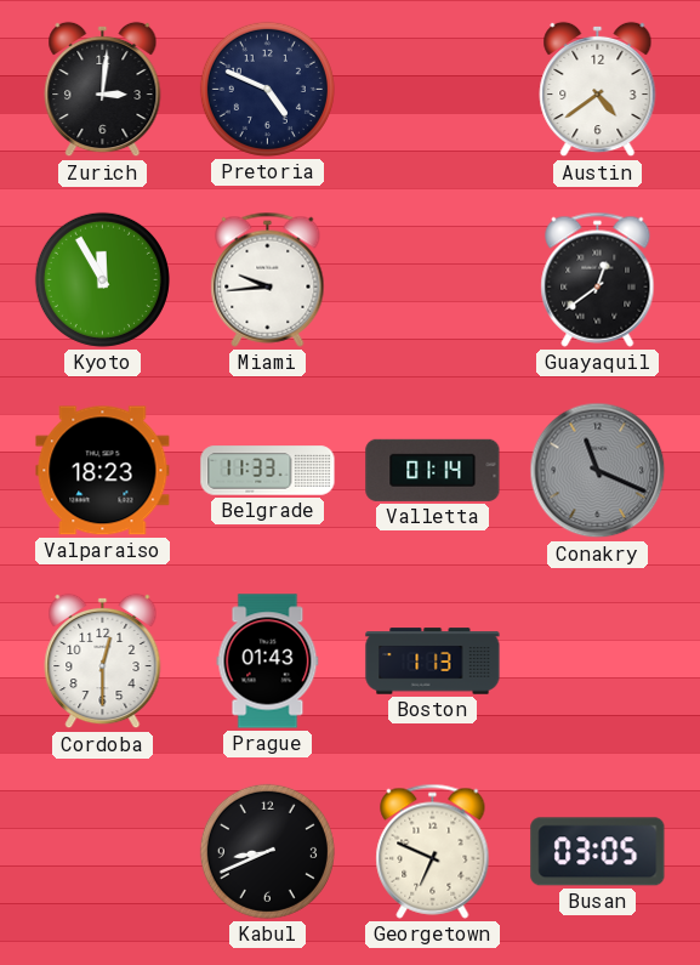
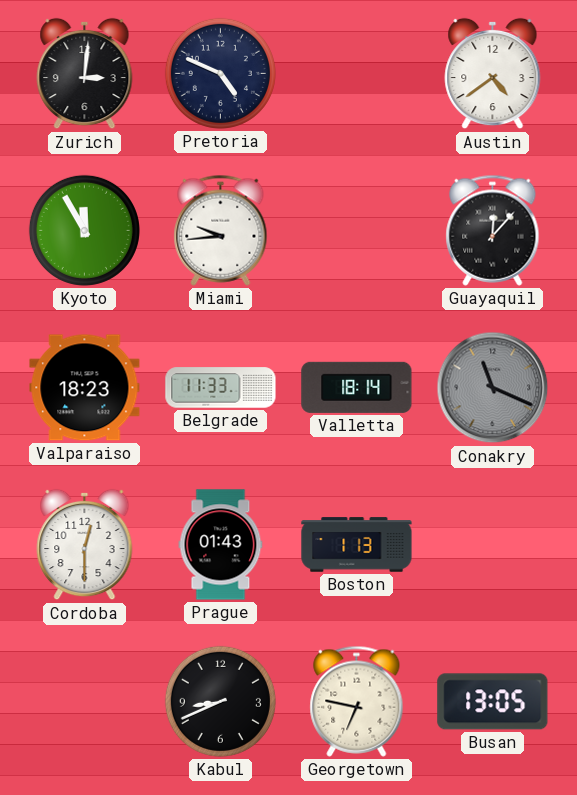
Guayaquil: 12:39 -> 12:07 (493, 230)
Valletta: 01:14 -> 18:14 (357, 387)
Georgetown: 6:49 -> 6:47 (357, 701)
Busan: 03:05 -> 13:05 (493, 702)
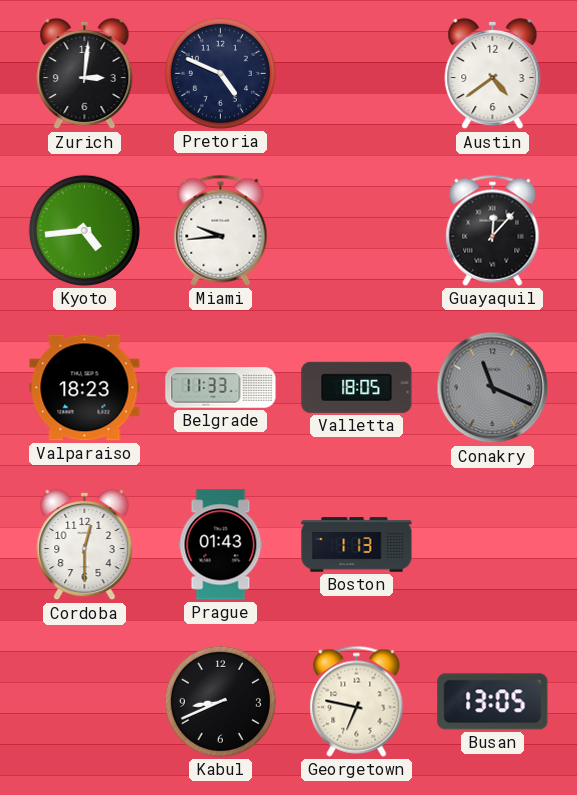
Kyoto: 11:55 -> 4:44 (84, 230)
Valletta: 18:14 -> 18:05 (357, 387)
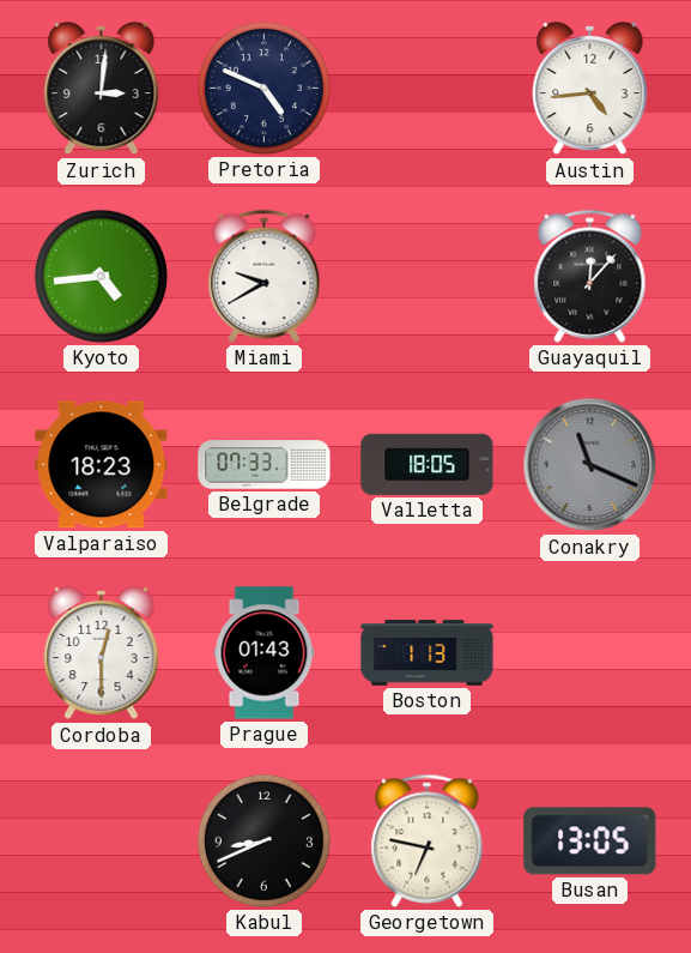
Austin: 4:39 -> 4:44 (590, 89)
Miami: 9:44 -> 9:40 (265, 276)
Belgrade: 11:33 -> 07:33 (265, 465)
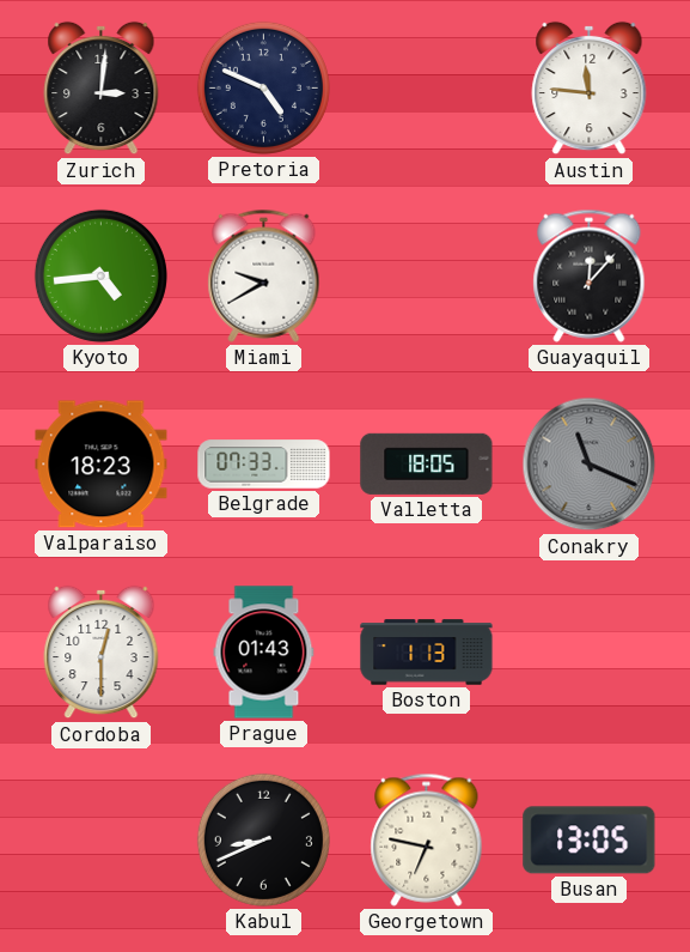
Austin: 4:44 -> 11:46 (590, 89)
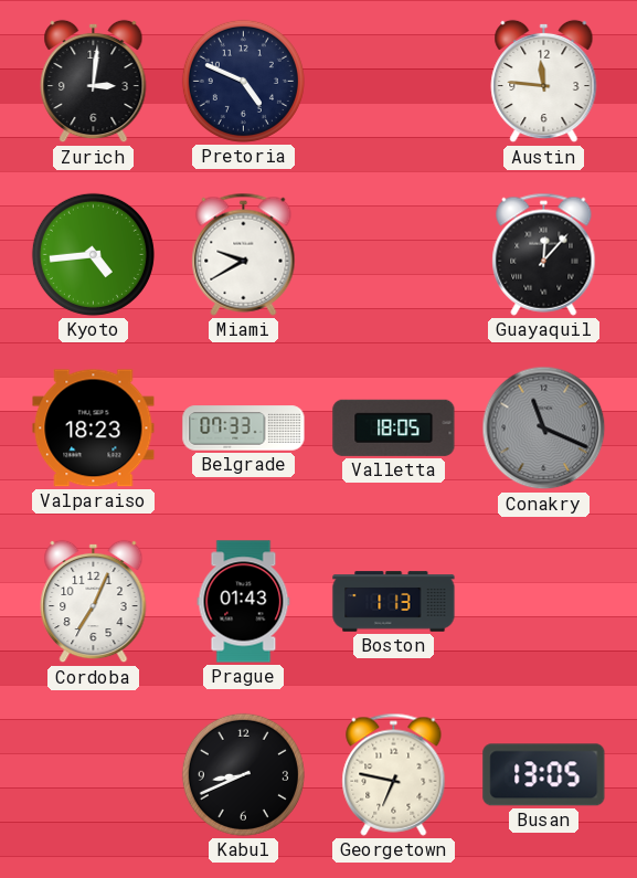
Cordoba: 12:30 -> 7:04 (94, 602)
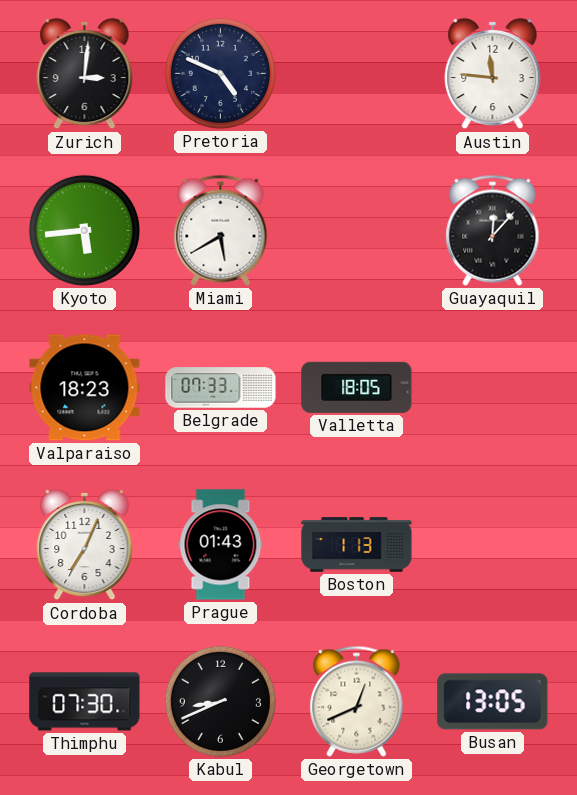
Kyoto: 4:44 -> 5:44 (84, 230)
Miami: 9:40 -> 5:40 (221, 230)
Conakry: 11:19 -> none (544, 429)
Thimphu: none -> 07:30 (85, 702)
Georgetown: 6:47 -> 12:41 (357, 701)
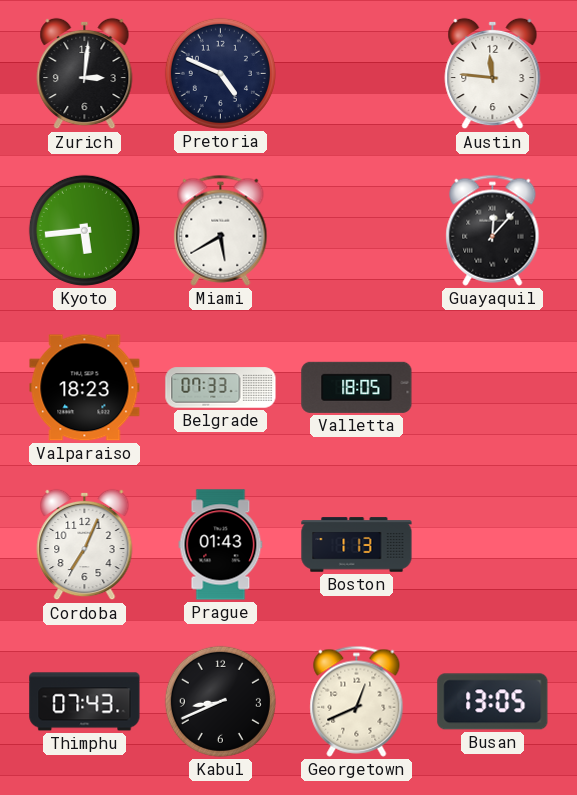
Thimphu: 07:30 -> 07:43 (85, 702)
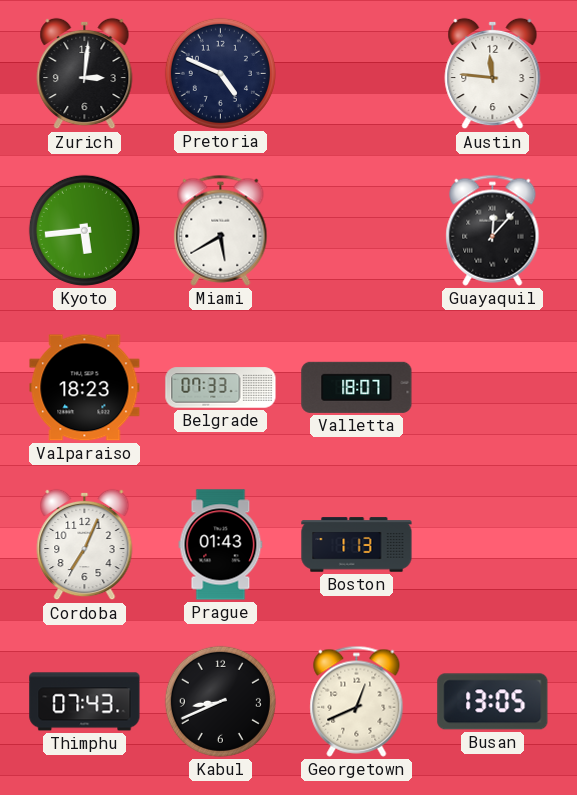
Valletta: 18:05 -> 18:07 (357, 387)
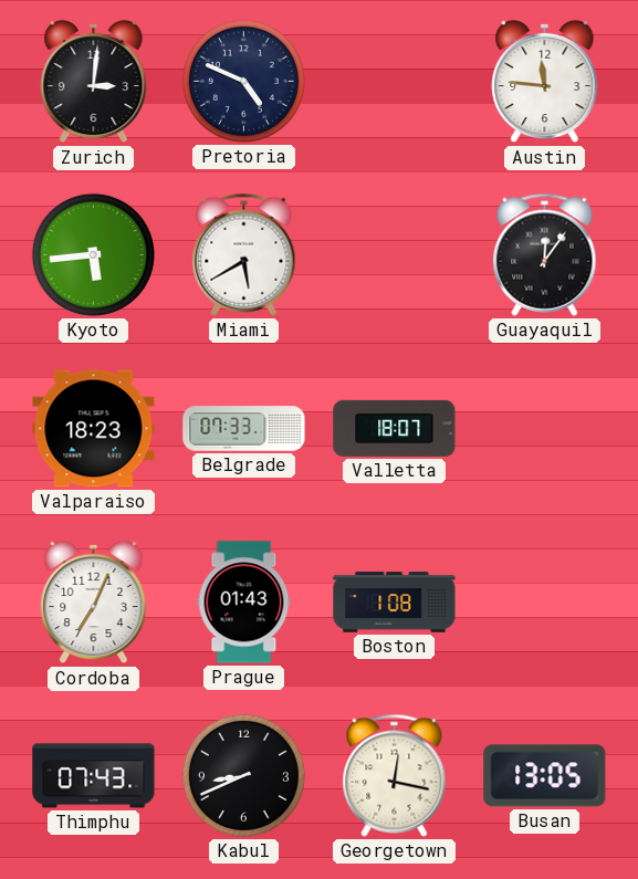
Guayaquil: 12:07 -> 12:06 (545, 254)
Boston: 1:13 -> 1:08 (395, 603)
Georgetown: 12:41 -> 12:17 (395, 775)
